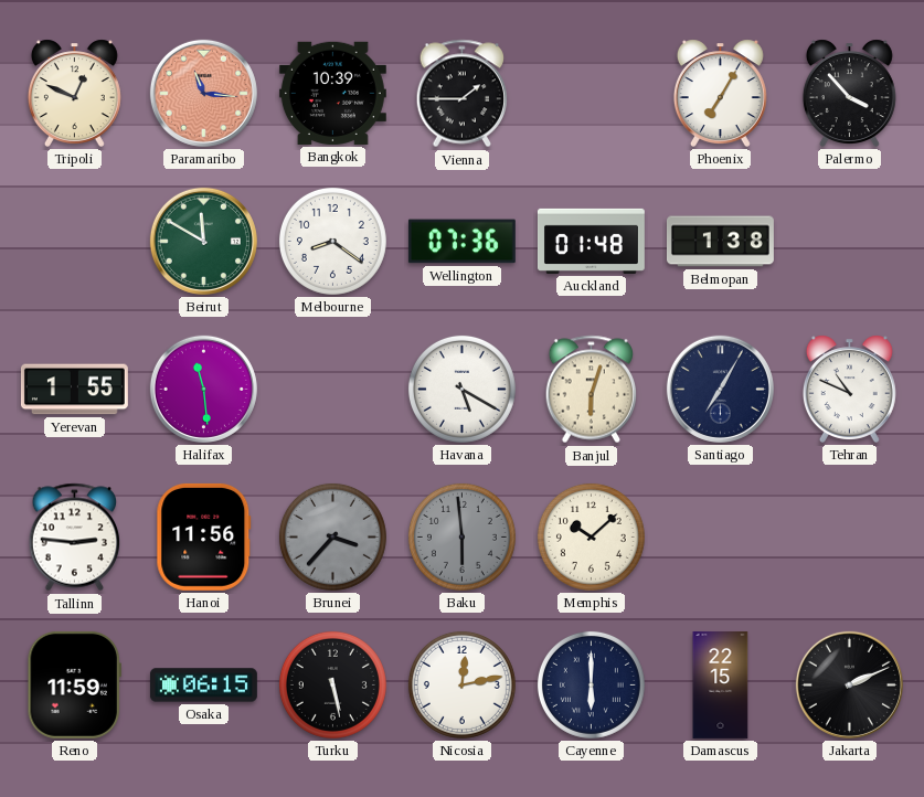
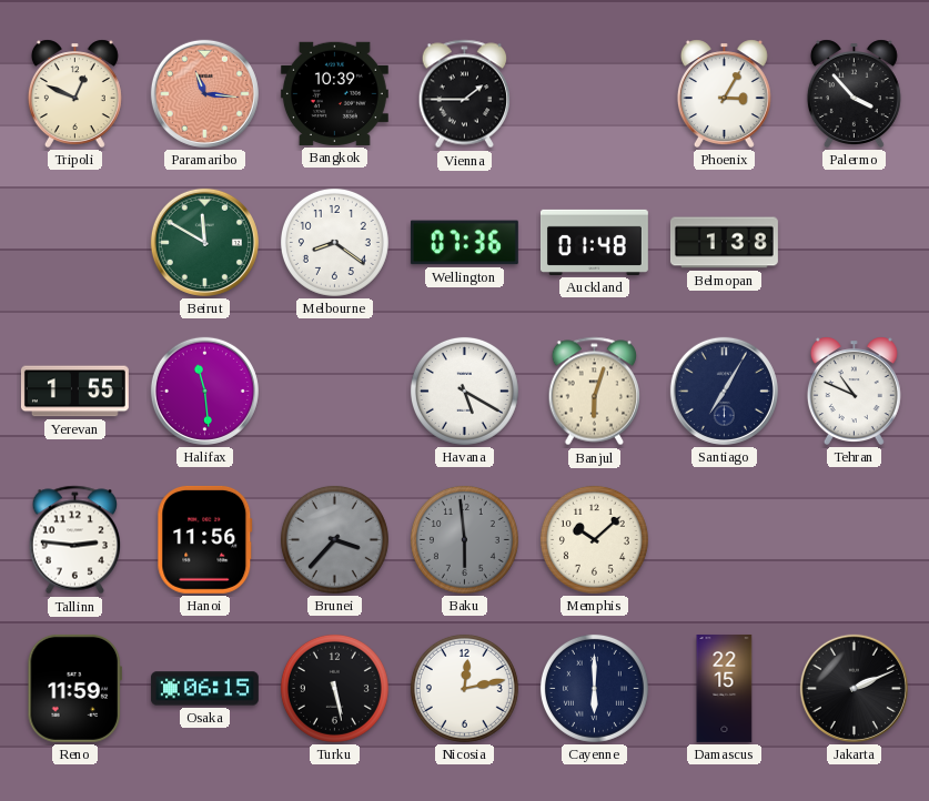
Phoenix: 7:05 -> 3:05 (724, 93)
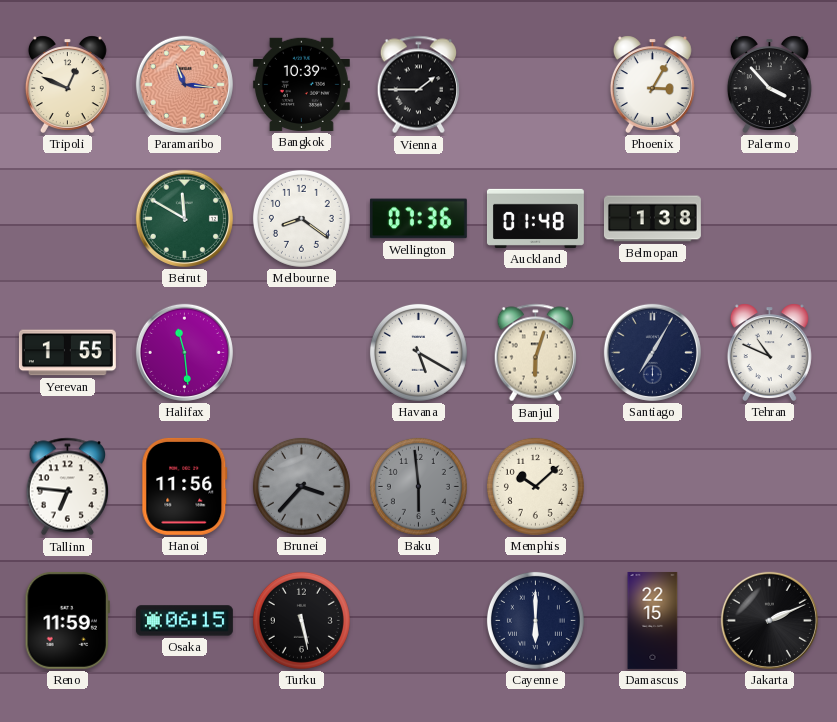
Tallinn: 2:46 -> 6:46 (68, 487)
Nicosia: 12:13 -> none (464, 688)
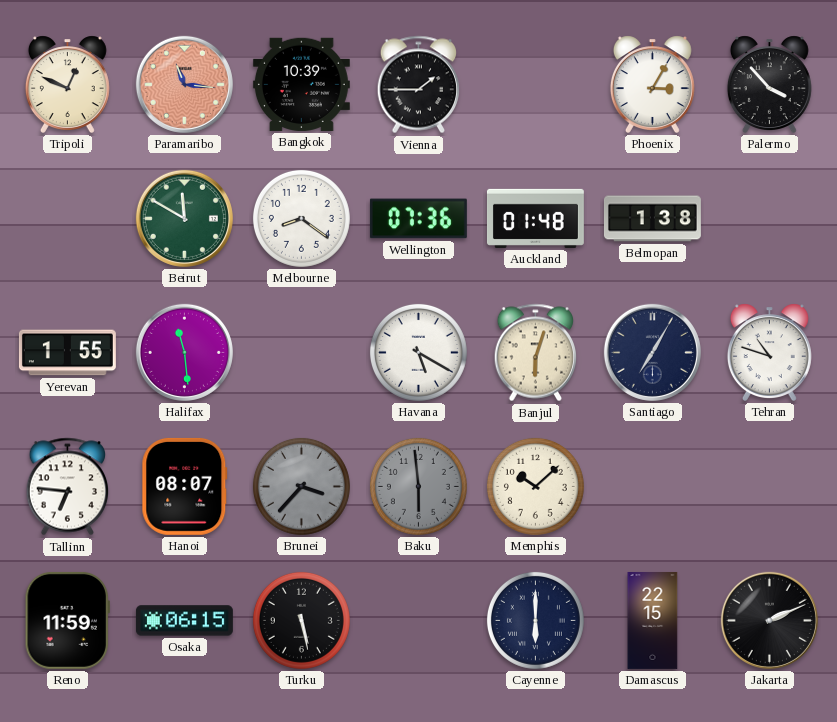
Tehran: 10:49 -> 10:48 (769, 352)
Hanoi: 11:56 -> 08:07 (185, 486)
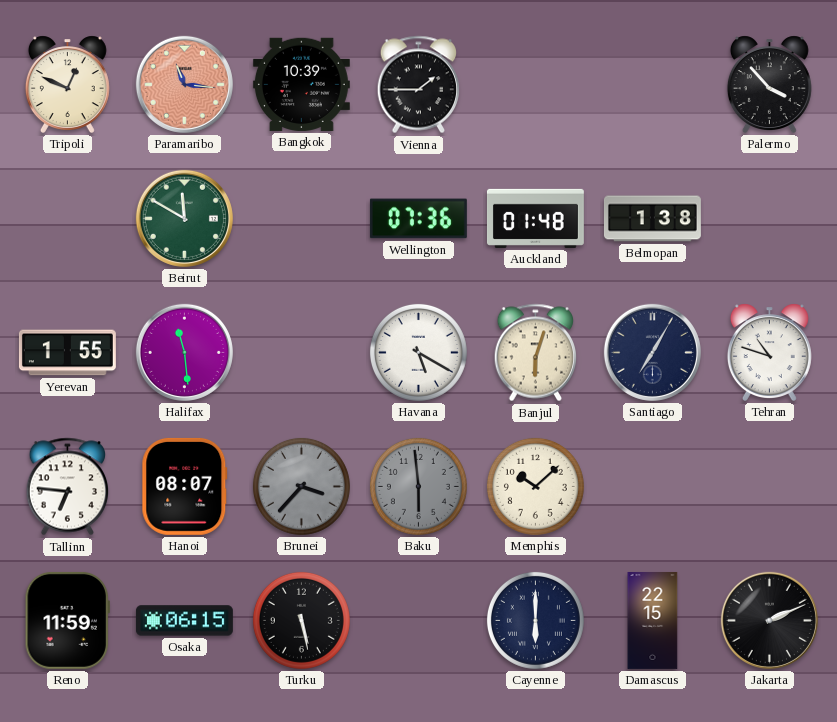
Phoenix: 3:05 -> none (652, 84)
Melbourne: 8:21 -> none (301, 218)
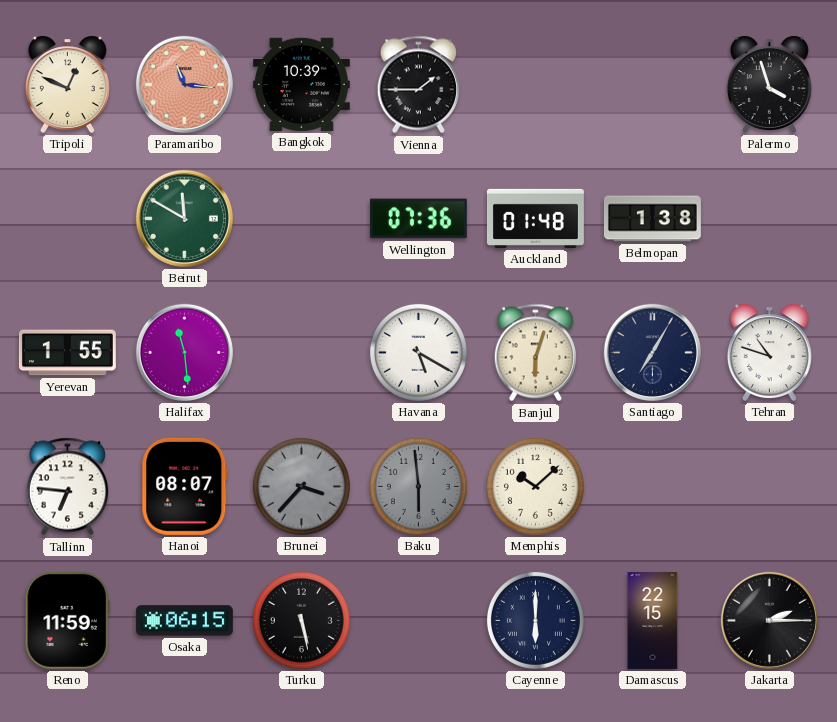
Palermo: 3:53 -> 3:57 (769, 84)
Jakarta: 2:11 -> 2:15 (769, 620)
